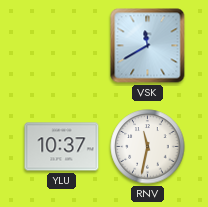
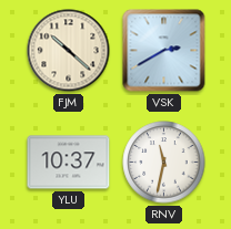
FJM: none -> 10:22 (69, 51)
VSK: 11:40 -> 2:40 (164, 51)
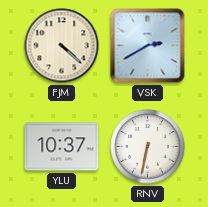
FJM: 10:22 -> 4:22 (62, 46)
RNV: 11:32 -> 6:32 (148, 147)
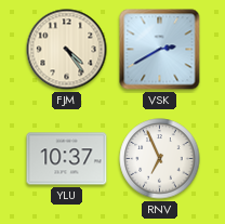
FJM: 4:22 -> 4:24 (67, 50)
RNV: 6:32 -> 6:56 (160, 159)
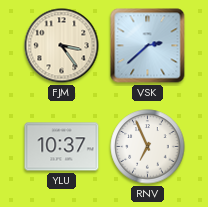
FJM: 4:24 -> 3:24 (62, 46)
VSK: 2:40 -> 2:38 (148, 46)
